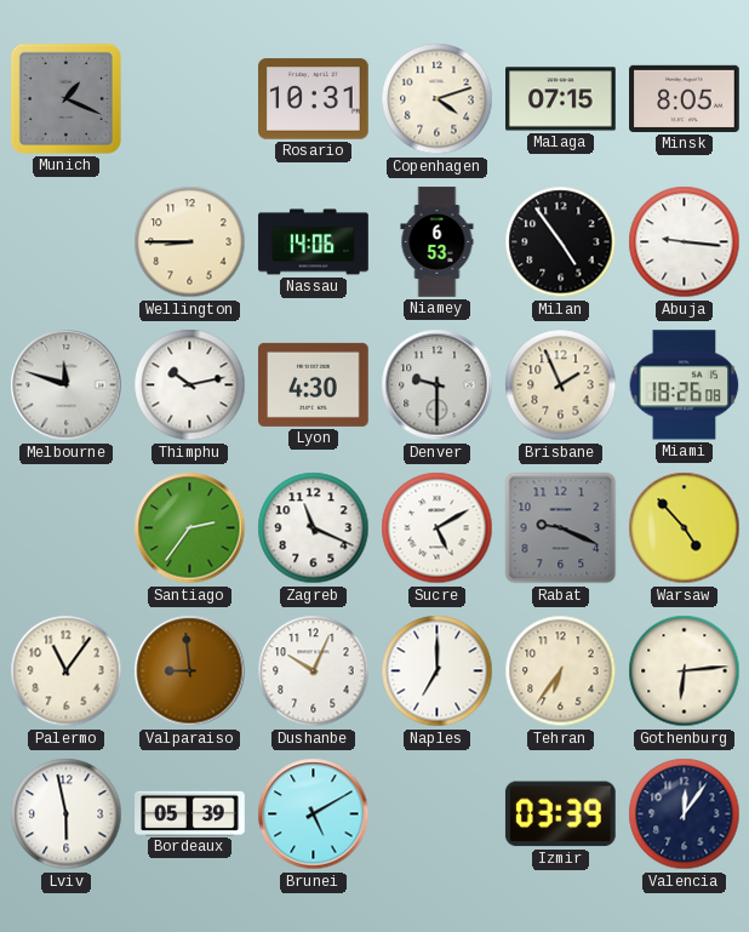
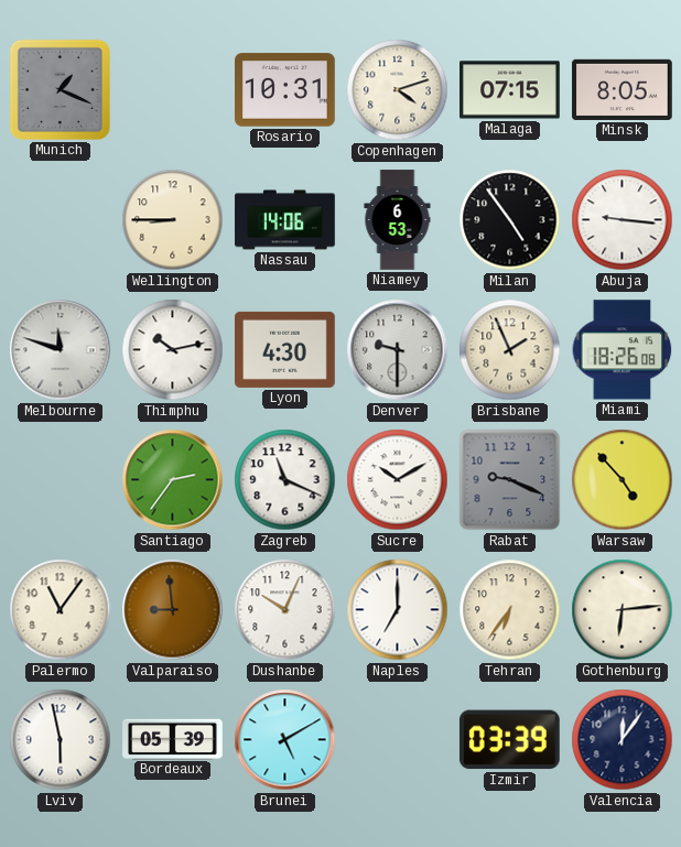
Sucre: 5:10 -> 10:10 (398, 480)
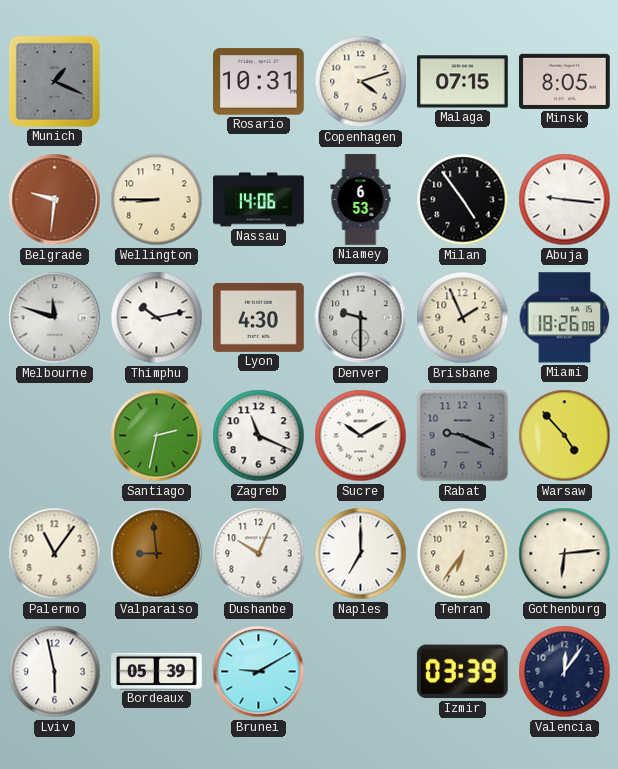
Belgrade: none -> 9:31 (55, 200)
Santiago: 2:36 -> 2:32 (157, 436)
Brunei: 5:10 -> 9:10 (259, 672)
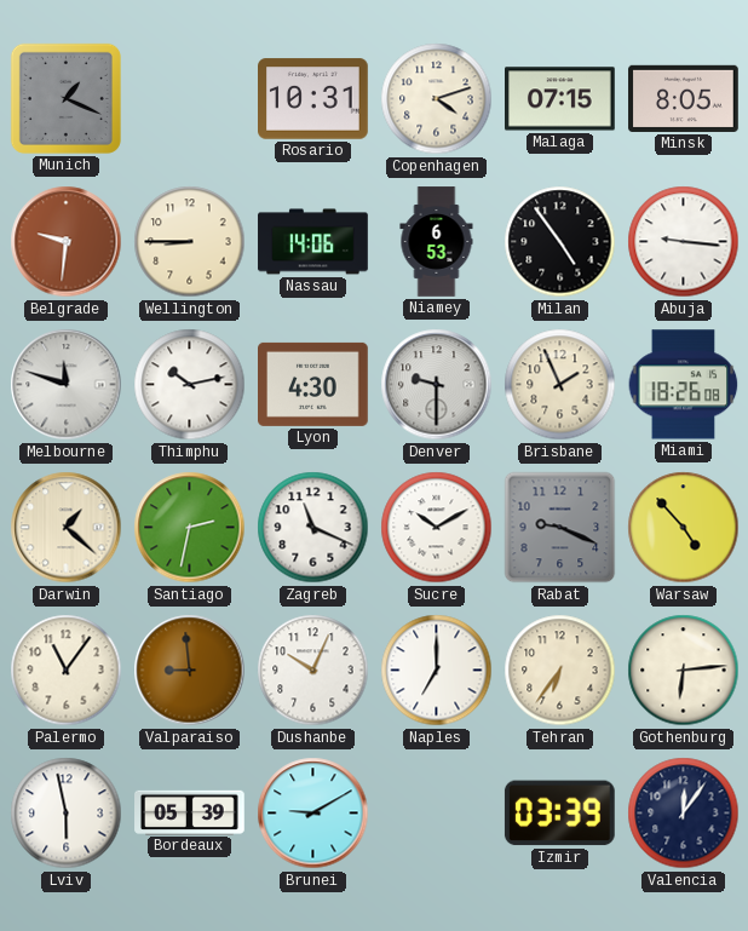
Darwin: none -> 1:22 (67, 528)
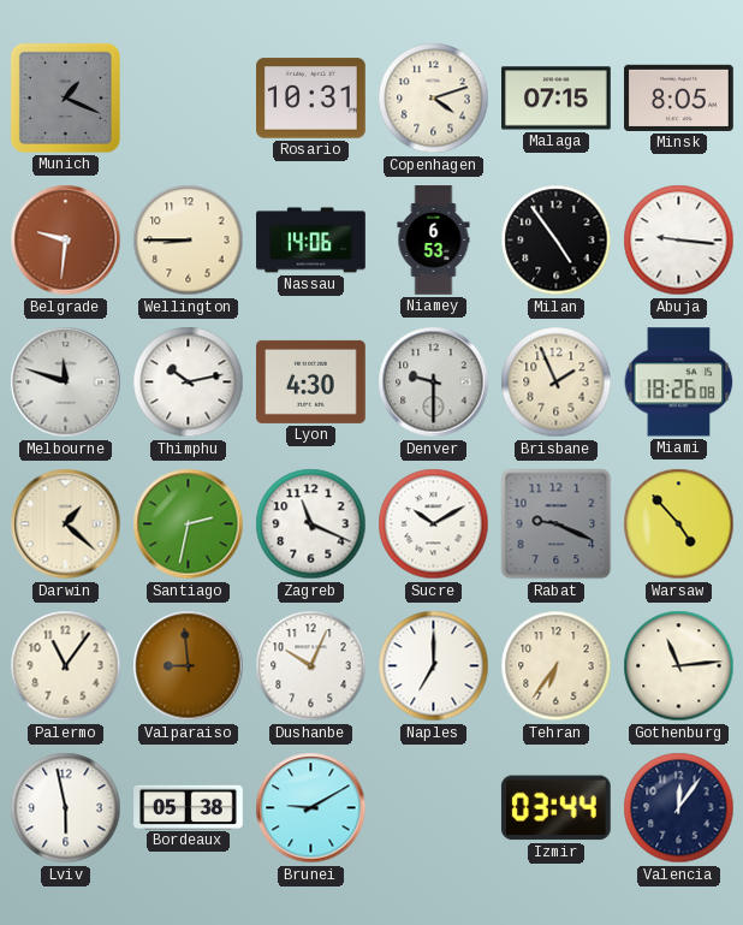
Gothenburg: 6:14 -> 11:14 (679, 666)
Bordeaux: 05:39 -> 05:38 (189, 807)
Izmir: 03:39 -> 03:44 (555, 808)
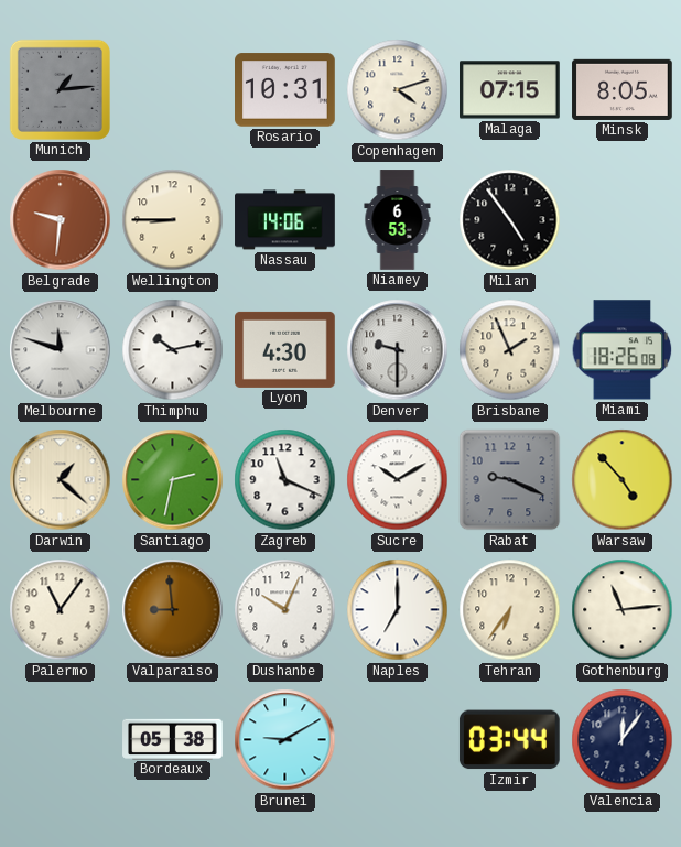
Munich: 1:19 -> 1:14 (60, 89)
Abuja: 9:16 -> none (679, 241)
Lviv: 5:58 -> none (66, 808)
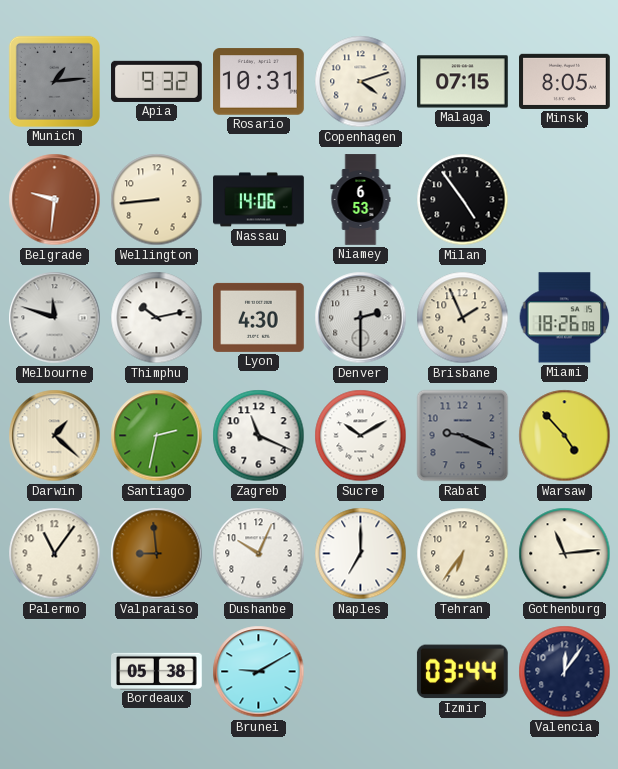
Apia: none -> 9:32 (157, 81)
Wellington: 8:45 -> 8:44 (157, 200)
Denver: 9:30 -> 2:30 (361, 318)
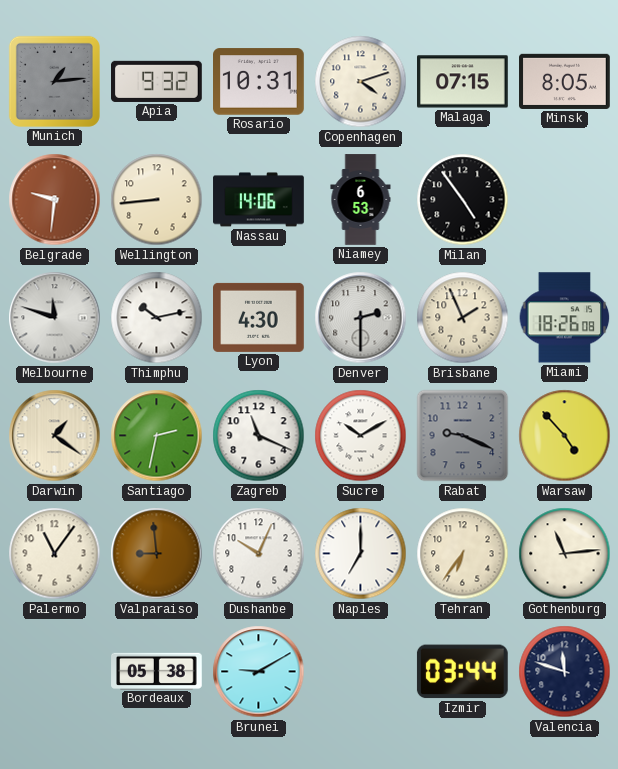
Darwin: 1:22 -> 1:21 (55, 436)
Valencia: 12:06 -> 11:48 (565, 672)
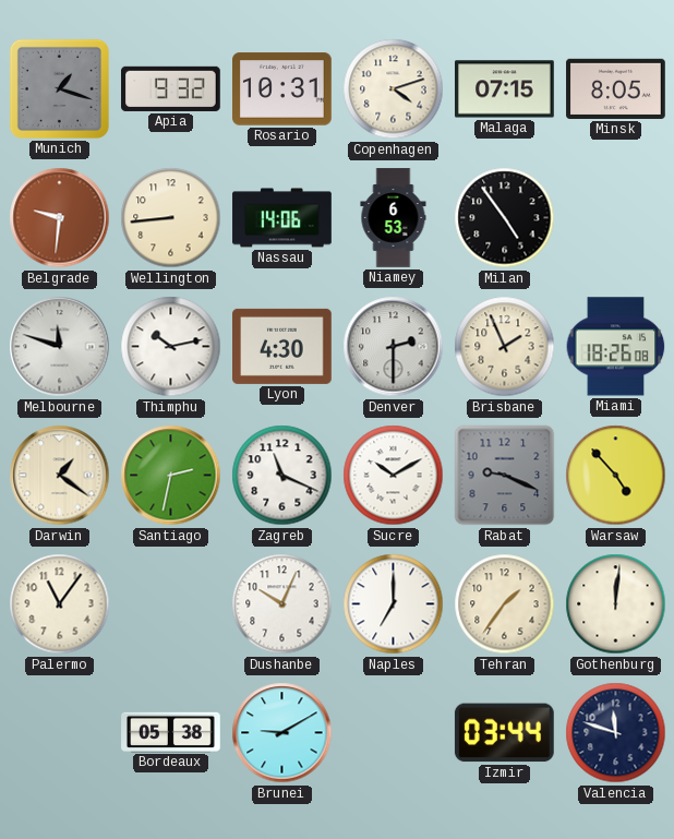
Munich: 1:14 -> 1:18 (59, 88)
Valparaiso: 8:59 -> none (157, 554)
Tehran: 6:36 -> 1:36 (505, 604)
Gothenburg: 11:14 -> 12:01 (616, 604)
